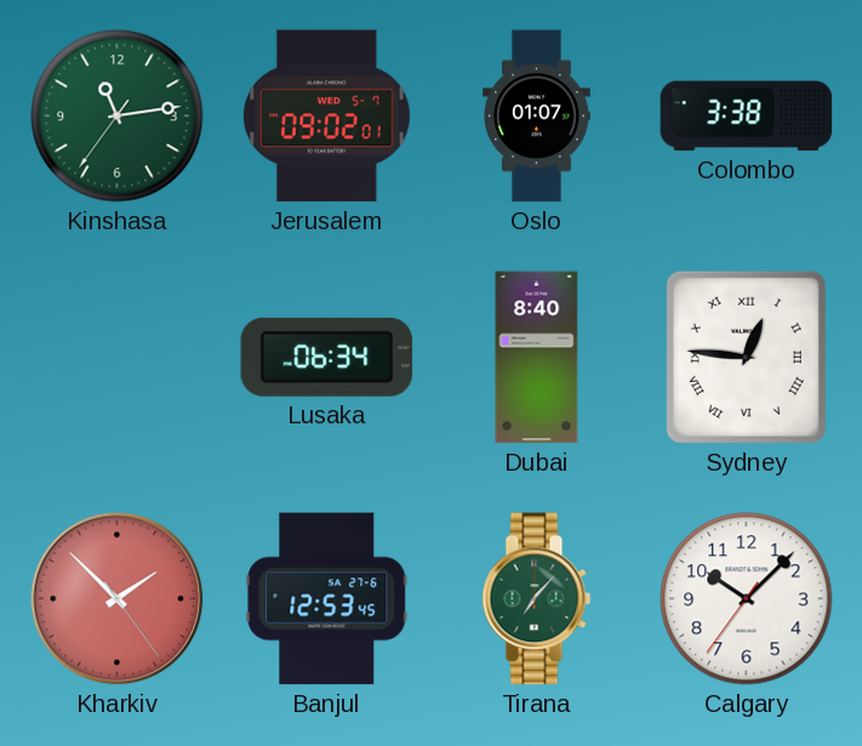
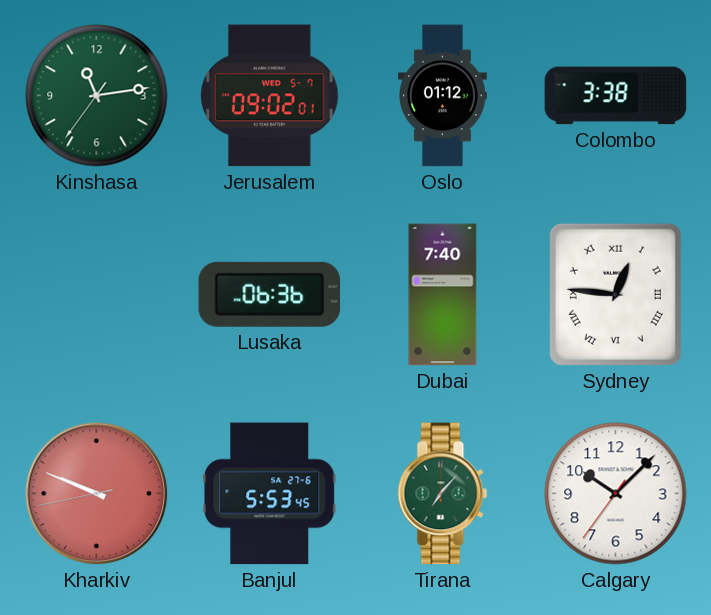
Oslo: 01:07 -> 01:12 (443, 96)
Lusaka: 06:34 -> 06:36 (270, 294)
Dubai: 8:40 -> 7:40 (443, 295)
Kharkiv: 1:52 -> 9:48 (97, 494)
Banjul: 12:53 -> 5:53 (270, 494)
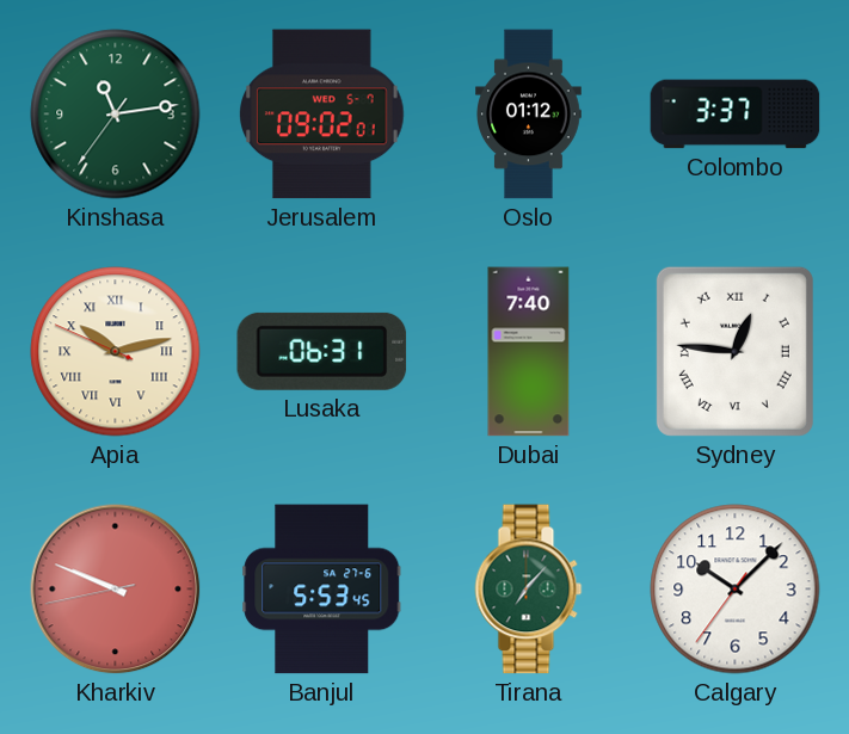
Colombo: 3:38 -> 3:37 (736, 115)
Apia: none -> 10:12 (116, 352)
Lusaka: 06:36 -> 06:31 (322, 351)
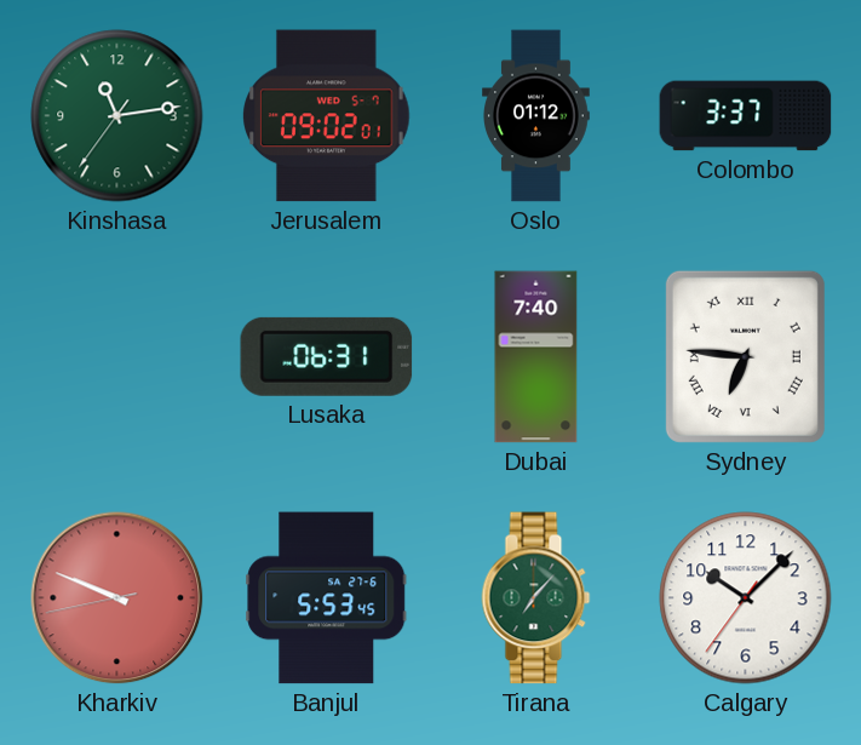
Apia: 10:12 -> none (116, 352)
Sydney: 12:46 -> 6:46 (745, 356)
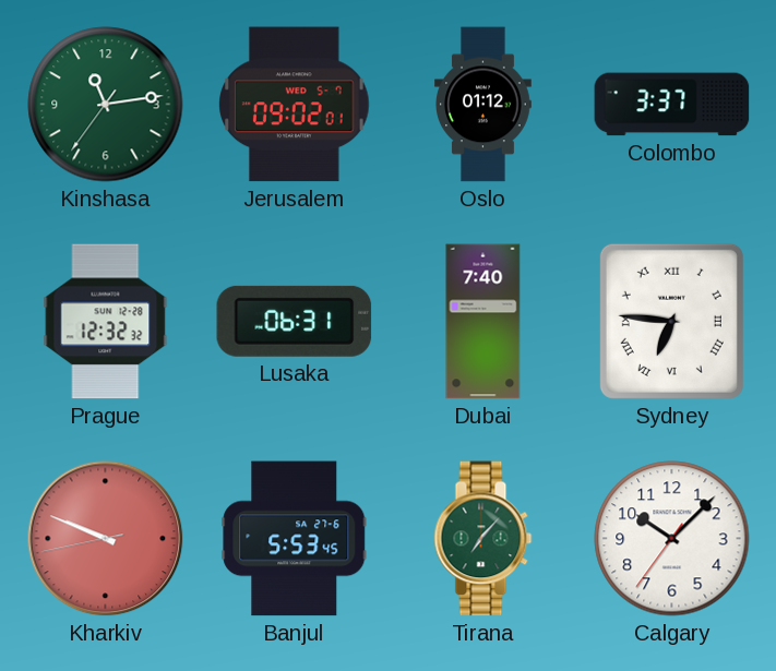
Prague: none -> 12:32 (106, 322)
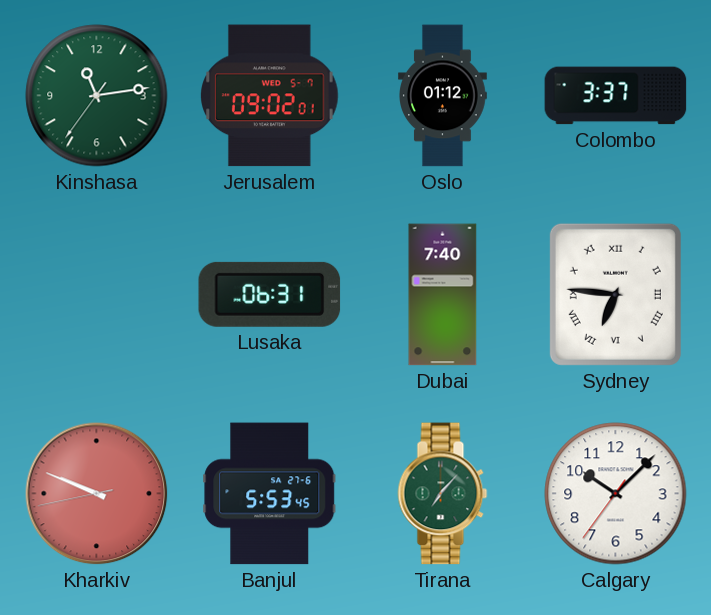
Prague: 12:32 -> none (106, 322)
